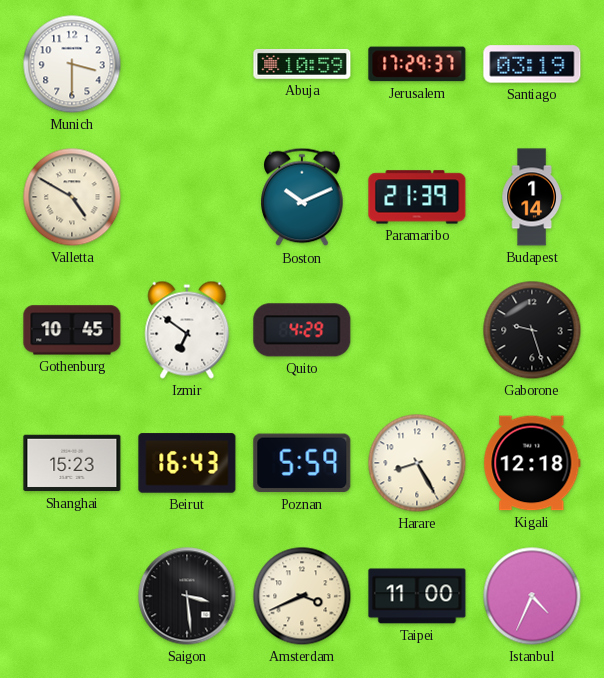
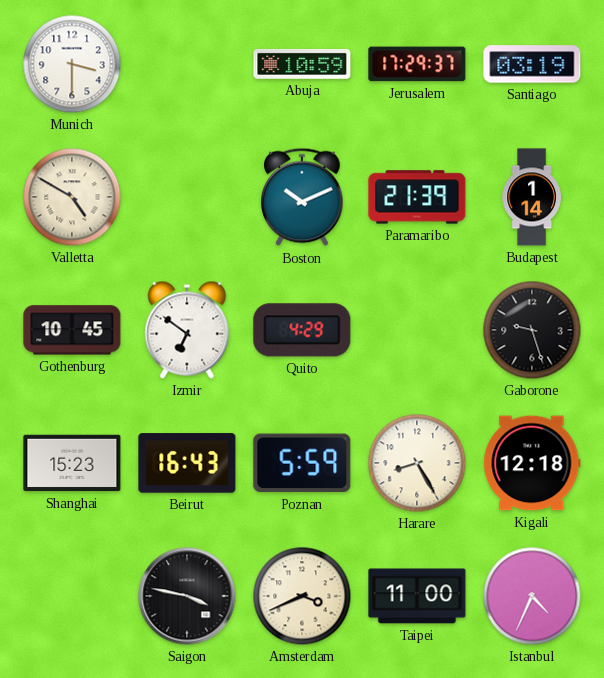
Saigon: 3:29 -> 3:47 (187, 596)
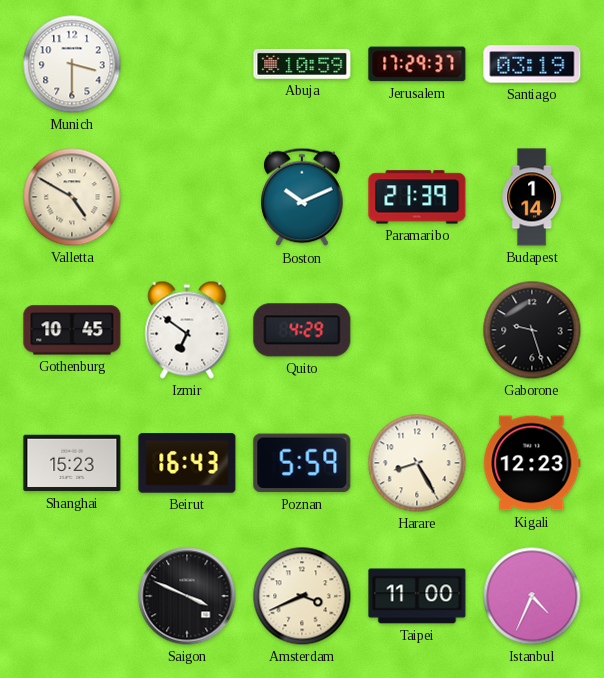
Kigali: 12:18 -> 12:23 (532, 463)
Saigon: 3:47 -> 3:49 (187, 596)
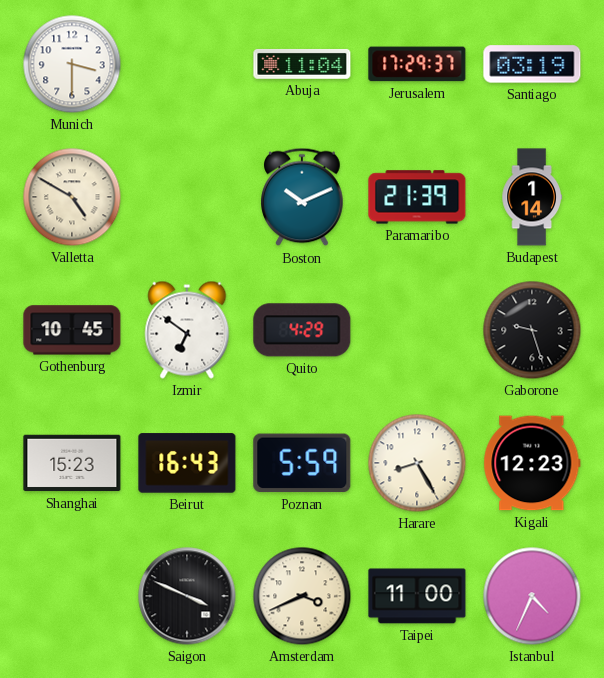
Abuja: 10:59 -> 11:04 (302, 64)
